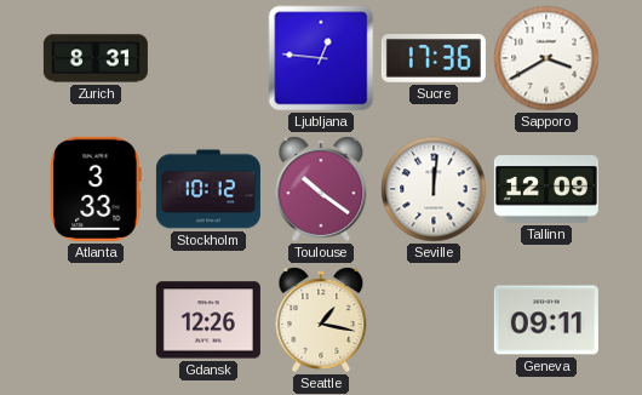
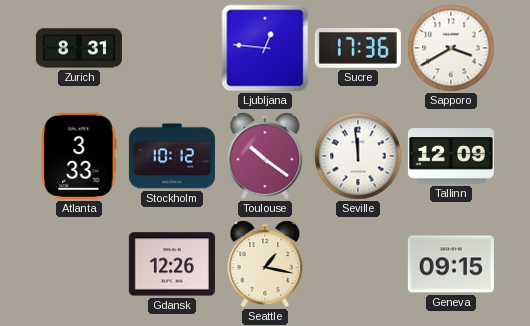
Seville: 12:01 -> 11:59 (358, 156)
Geneva: 09:11 -> 09:15 (451, 264)
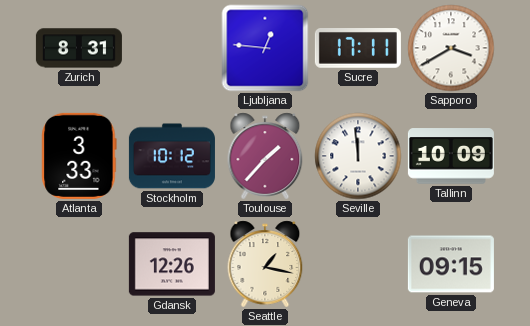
Sucre: 17:36 -> 17:11 (358, 49)
Toulouse: 10:21 -> 1:37 (265, 156)
Tallinn: 12:09 -> 10:09 (451, 156)
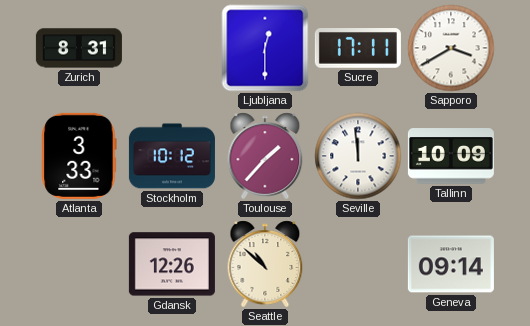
Ljubljana: 12:46 -> 12:30 (265, 48)
Seattle: 1:17 -> 10:52 (265, 264)
Geneva: 09:15 -> 09:14 (451, 264)
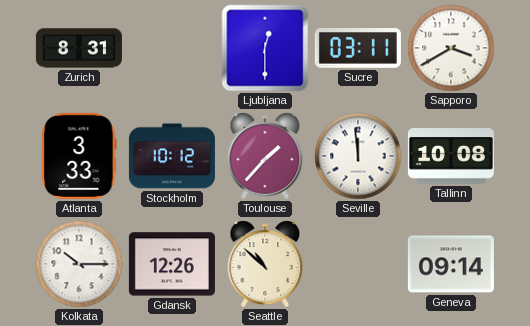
Sucre: 17:11 -> 03:11 (358, 49)
Tallinn: 10:09 -> 10:08 (451, 156)
Kolkata: none -> 10:15 (79, 264)
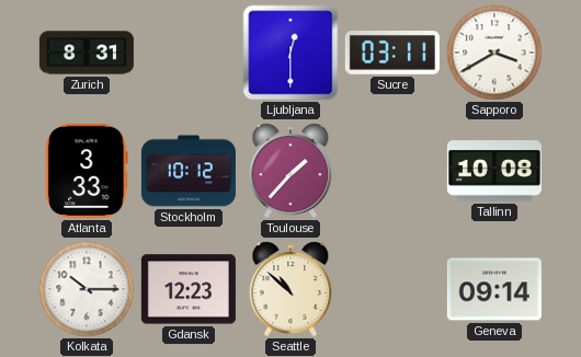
Seville: 11:59 -> none (358, 156)
Gdansk: 12:26 -> 12:23 (189, 289)
